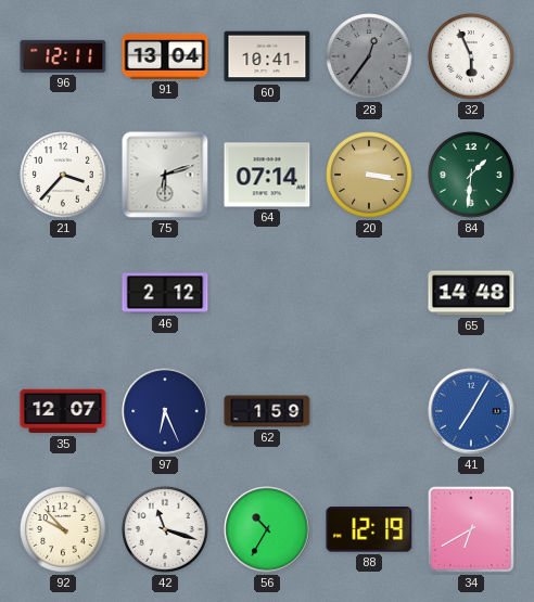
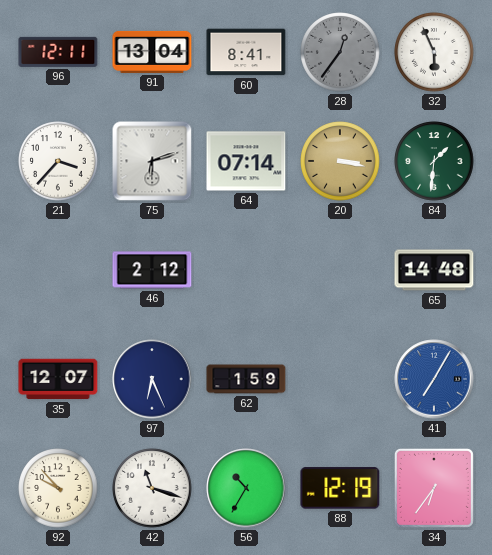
60: 10:41 -> 8:41 (246, 52)
34: 6:40 -> 6:36 (434, 488)
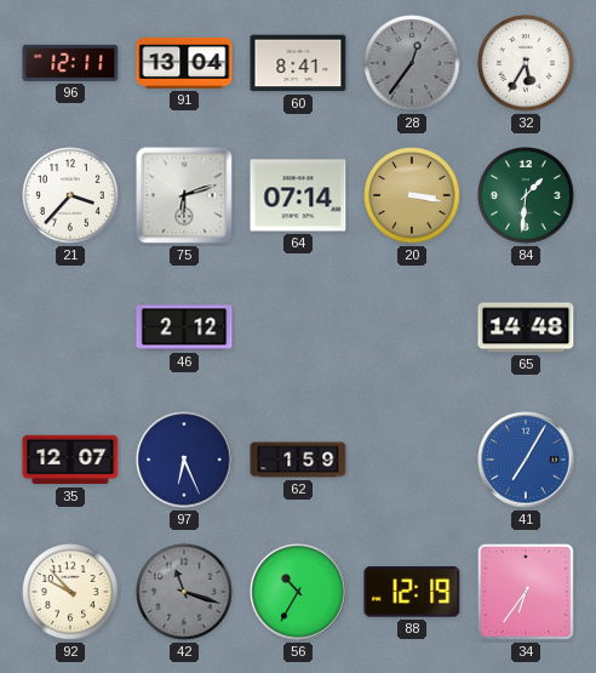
32: 5:56 -> 5:35 (526, 63)
42 dial: white -> grey (184, 592)
